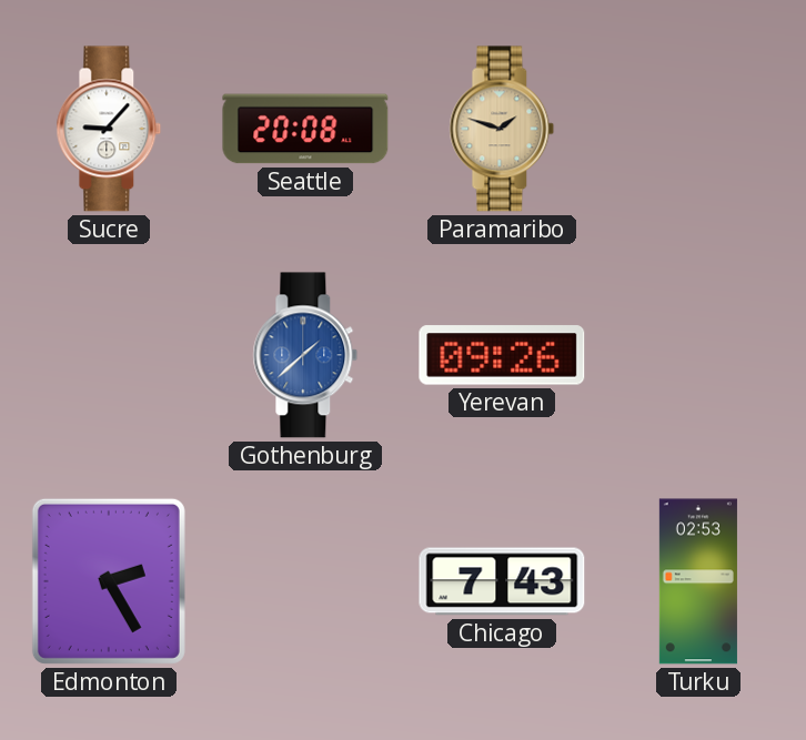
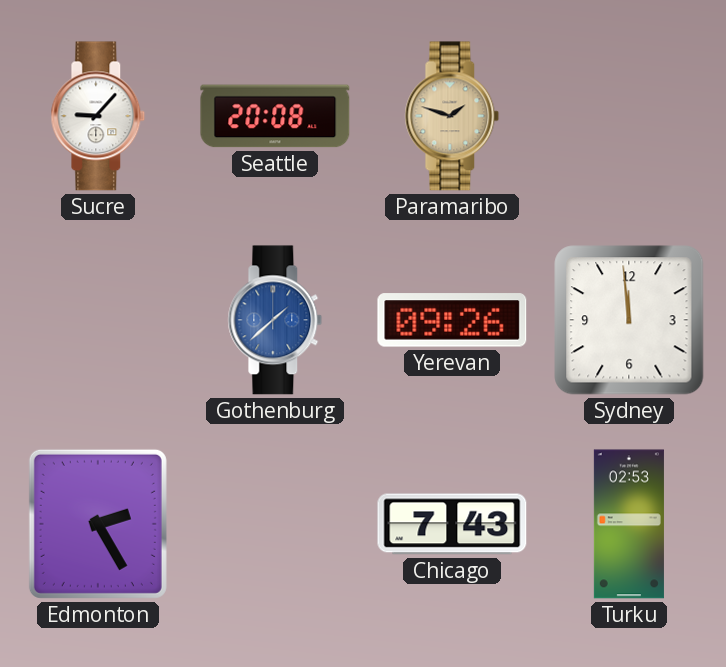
Sydney: none -> 11:59 (629, 320)
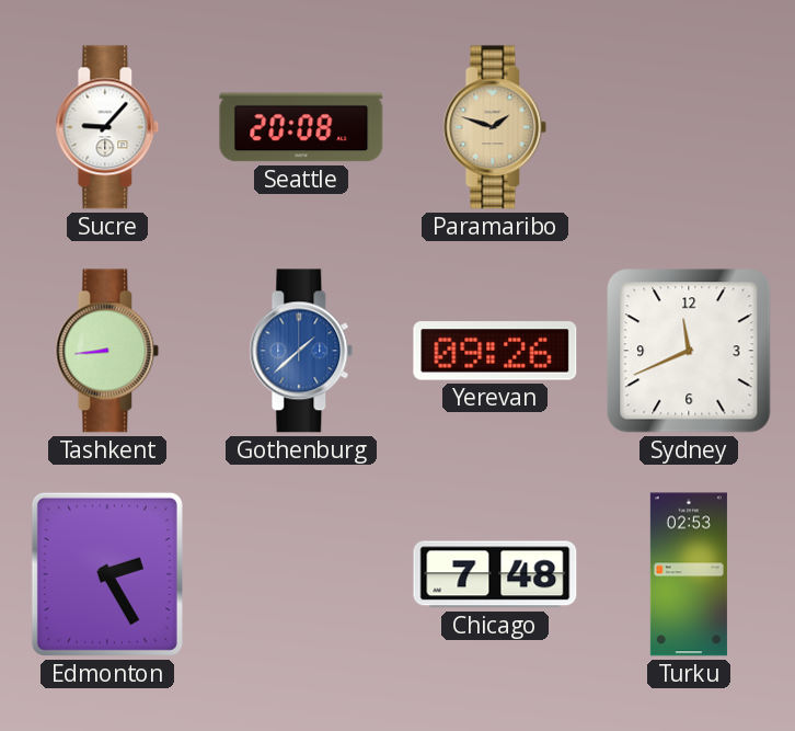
Tashkent: none -> 8:44 (107, 351)
Sydney: 11:59 -> 11:41 (689, 351)
Chicago: 7:43 -> 7:48 (495, 574)
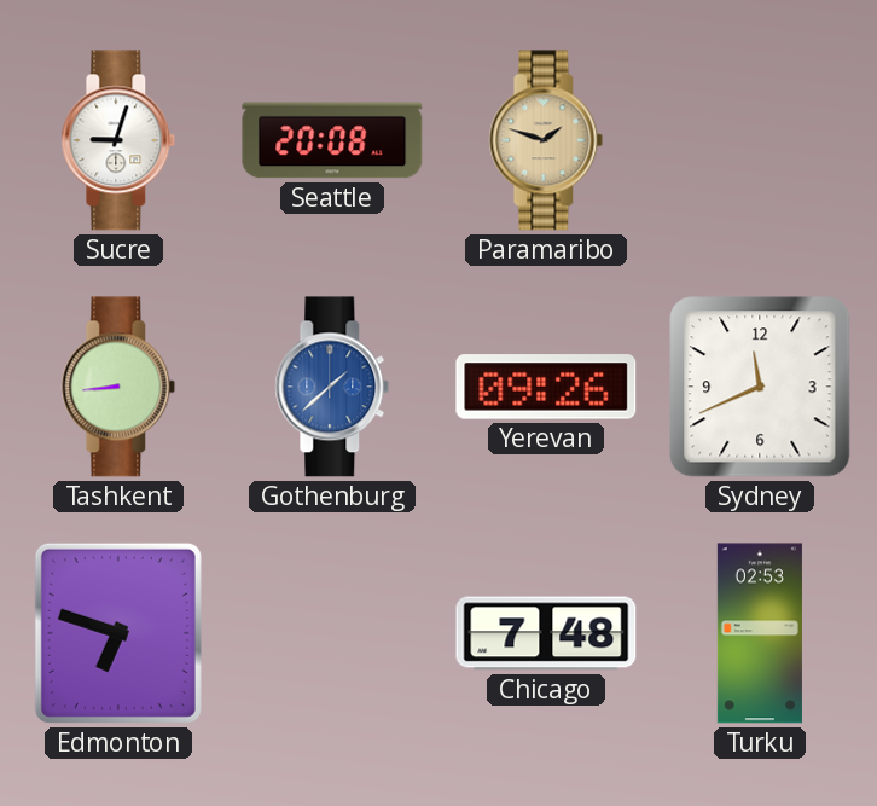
Sucre: 9:07 -> 9:03 (118, 140)
Edmonton: 2:25 -> 6:48 (118, 633)
